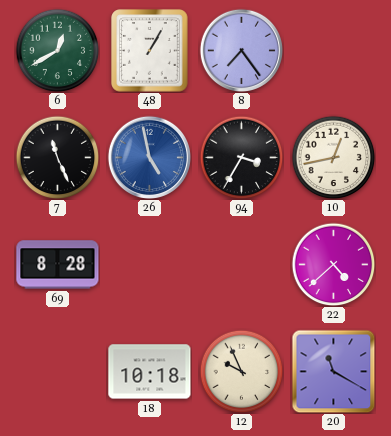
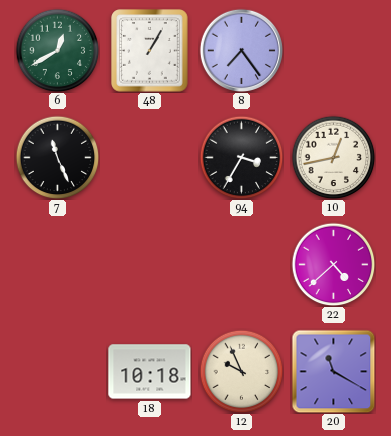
26: 4:58 -> none (149, 157)
69: 8:28 -> none (58, 265)
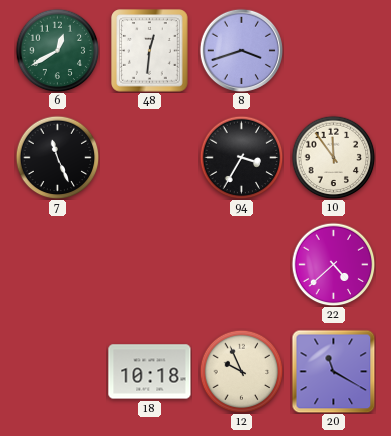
48: 1:05 -> 12:31 (150, 51)
8: 7:24 -> 3:42 (241, 50)
10: 12:43 -> 11:54 (333, 157)
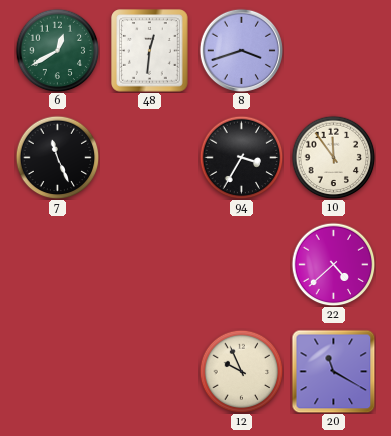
18: 10:18 -> none (150, 372)
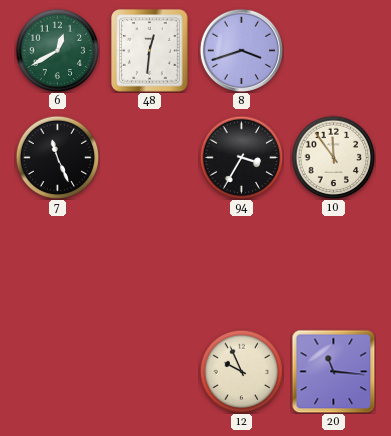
22: 4:38 -> none (333, 264)
20: 11:20 -> 11:16 (333, 371)
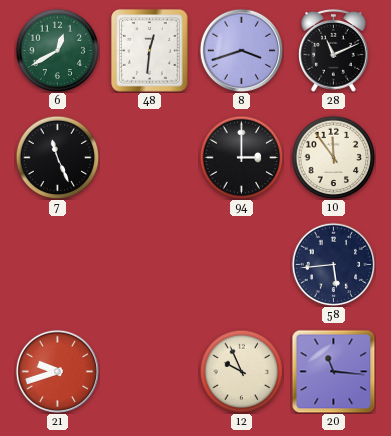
28: none -> 11:11 (334, 50)
94: 3:35 -> 3:00 (241, 157)
58: none -> 5:44 (333, 264)
21: none -> 9:42 (57, 371)
